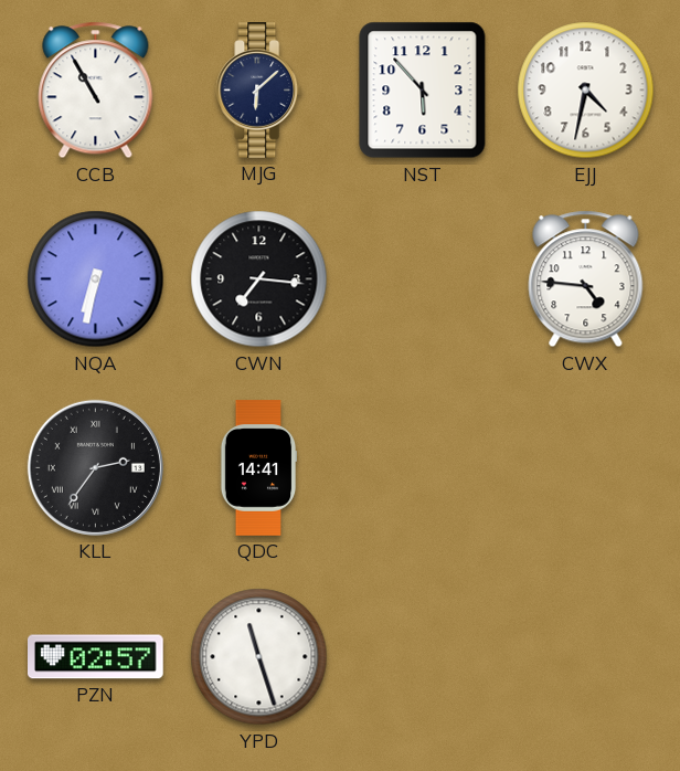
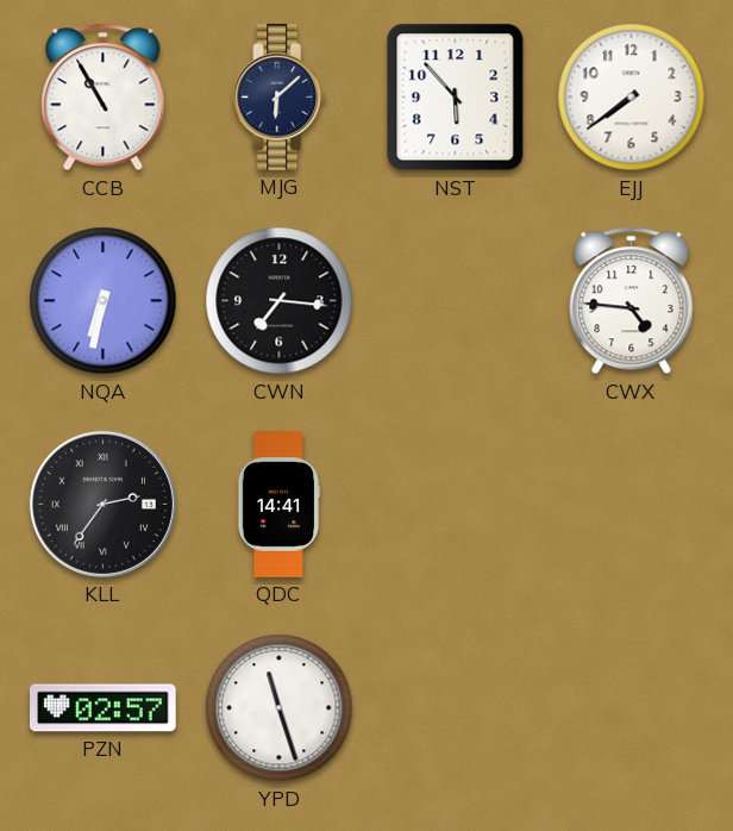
EJJ: 4:32 -> 7:39 (632, 98)
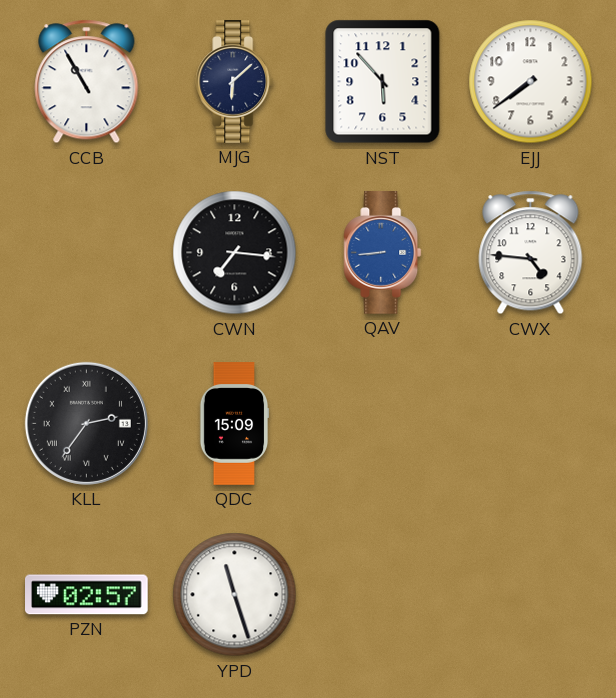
NQA: 6:32 -> none (104, 301)
QAV: none -> 8:44 (383, 253)
QDC: 14:41 -> 15:09 (234, 424)
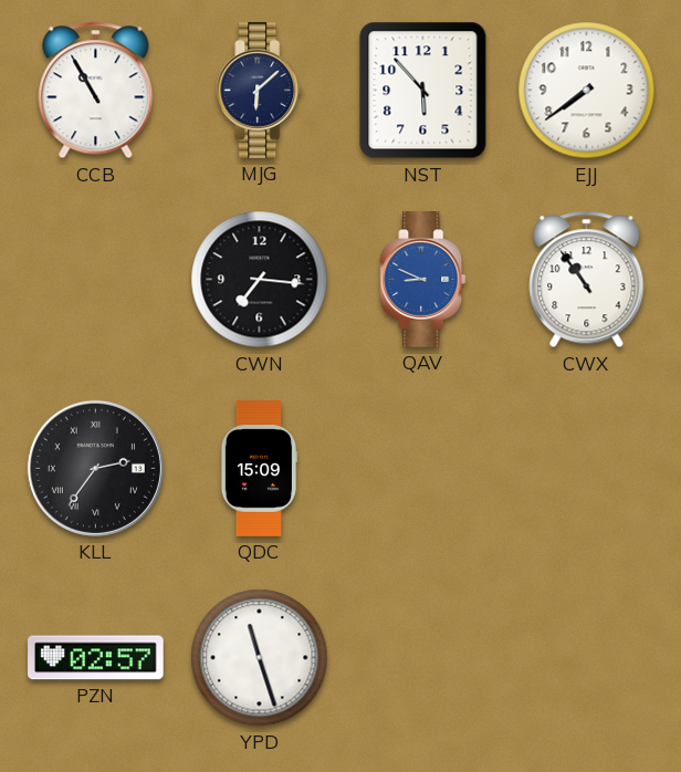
QAV: 8:44 -> 8:49 (423, 280)
CWX: 4:46 -> 10:54 (587, 280)
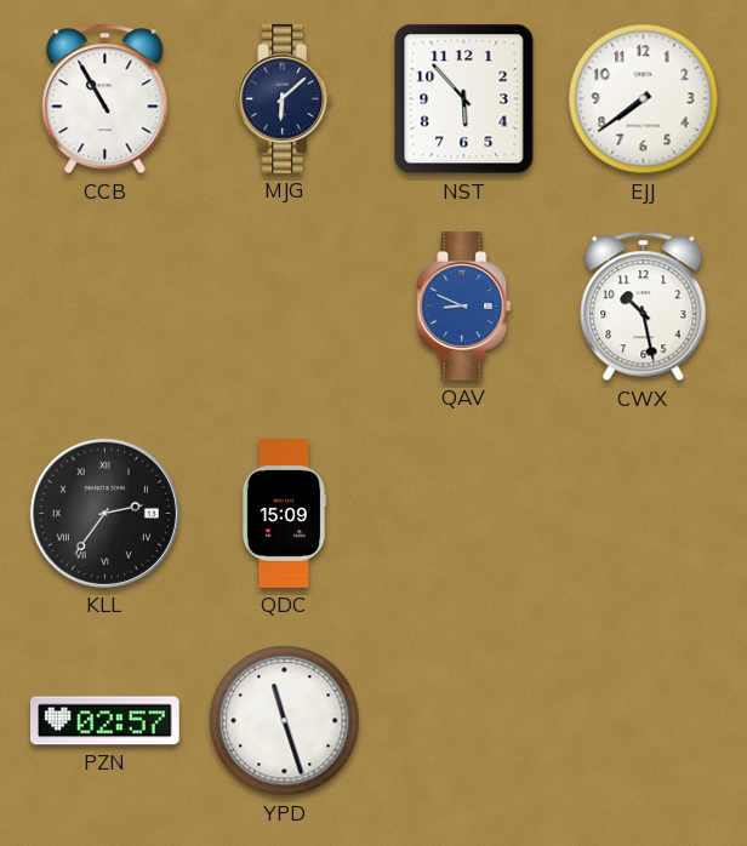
CWN: 7:16 -> none (260, 280)
CWX: 10:54 -> 10:28 (644, 307)
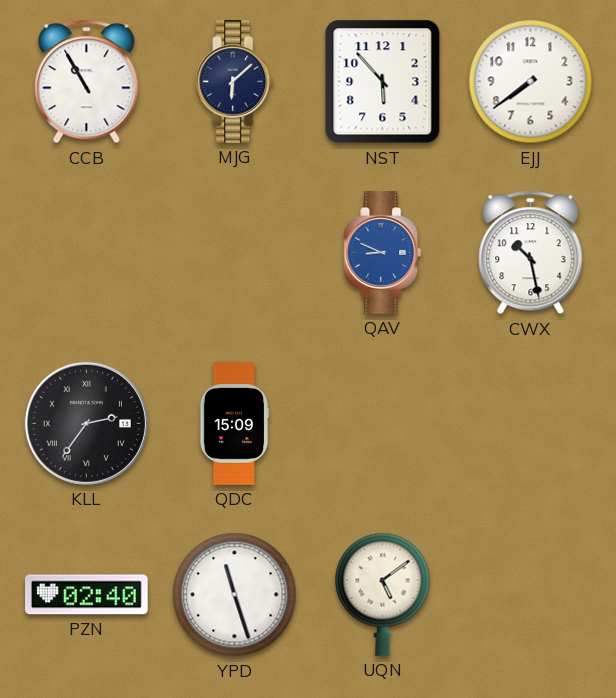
PZN: 02:57 -> 02:40 (87, 595)
UQN: none -> 5:09 (383, 594)
